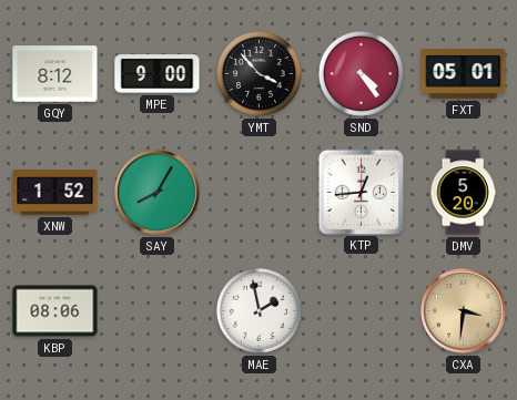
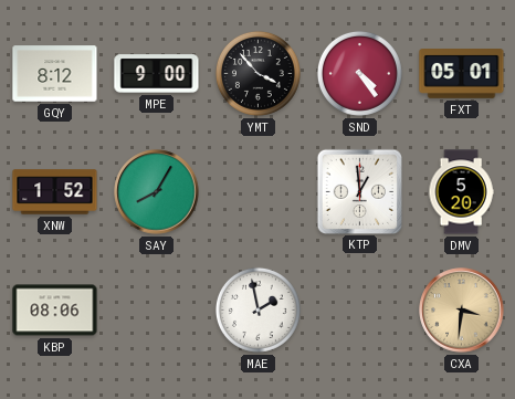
KTP: 12:44 -> 12:59 (359, 191)
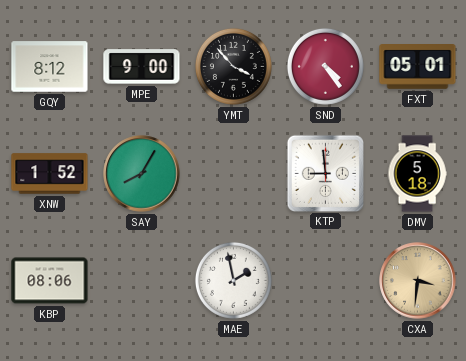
KTP: 12:59 -> 8:59 (325, 173)
DMV: 5:20 -> 5:18 (417, 174)
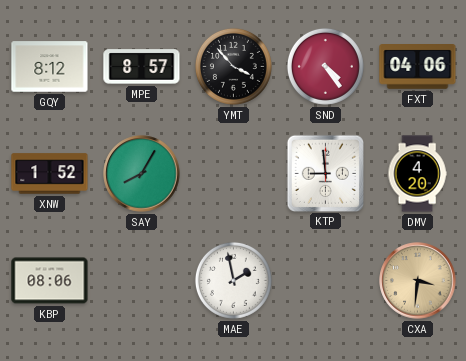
MPE: 9:00 -> 8:57 (142, 67)
FXT: 05:01 -> 04:06 (418, 67)
DMV: 5:18 -> 4:20 (417, 174)
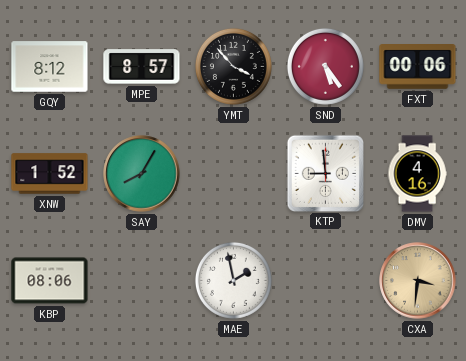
SND: 4:24 -> 5:24 (325, 66)
FXT: 04:06 -> 00:06 (418, 67)
DMV: 4:20 -> 4:16 (417, 174)
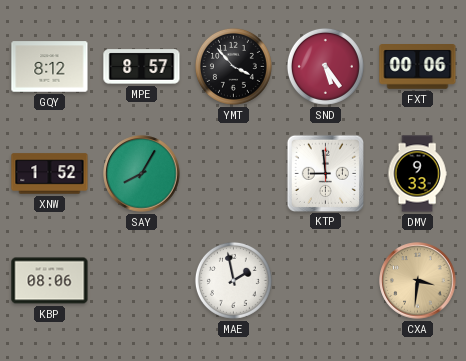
DMV: 4:16 -> 9:33 (417, 174)
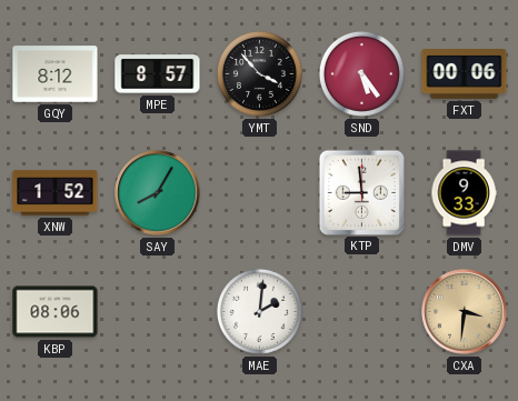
MAE: 1:58 -> 2:01 (259, 311)
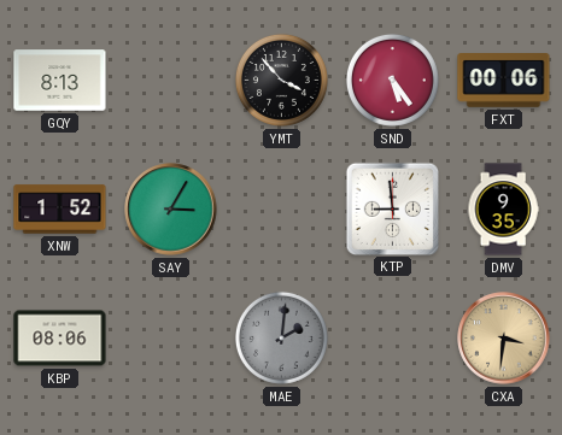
GQY: 8:12 -> 8:13 (60, 81)
MPE: 8:57 -> none (158, 74)
SAY: 8:05 -> 3:05 (171, 210)
DMV: 9:33 -> 9:35 (503, 210)
MAE dial: white -> grey (281, 337)
